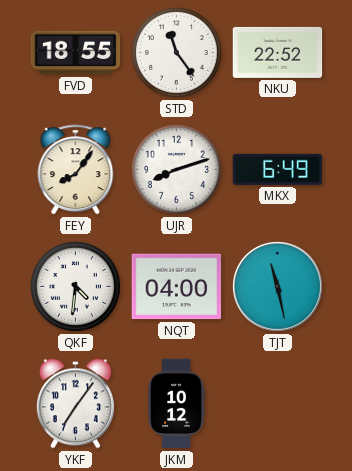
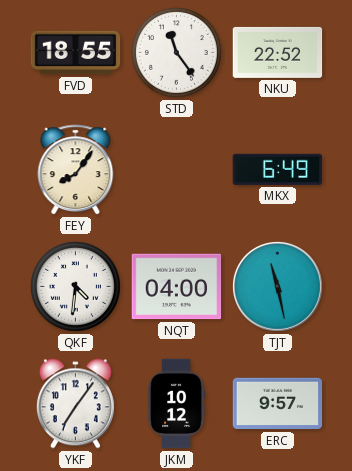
UJR: 8:12 -> none (176, 169)
ERC: none -> 9:57 (278, 404)
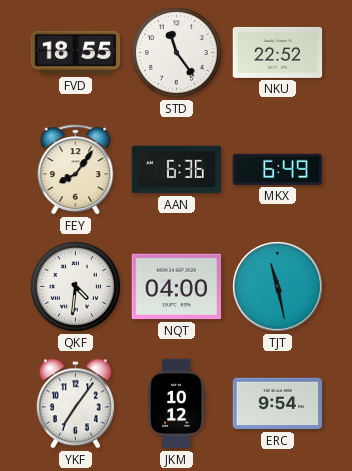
AAN: none -> 6:36 (177, 170)
ERC: 9:57 -> 9:54 (278, 404)
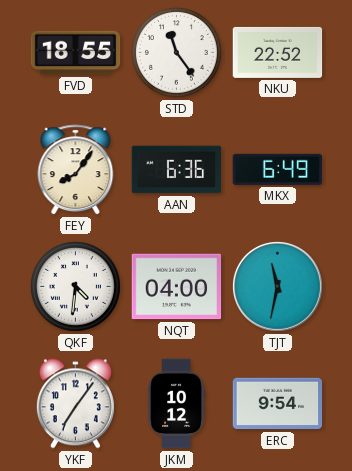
TJT: 11:28 -> 11:32 (277, 286)
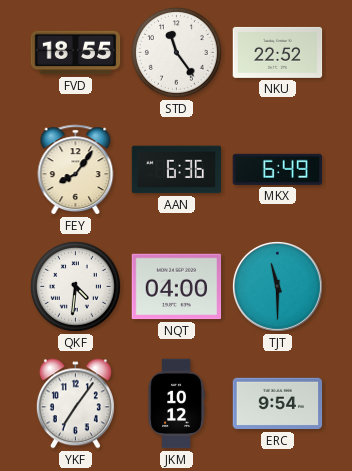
TJT: 11:32 -> 11:30 (277, 286)
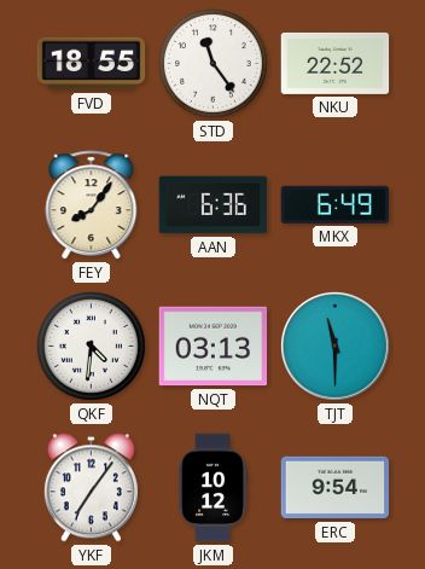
NQT: 04:00 -> 03:13 (214, 347)
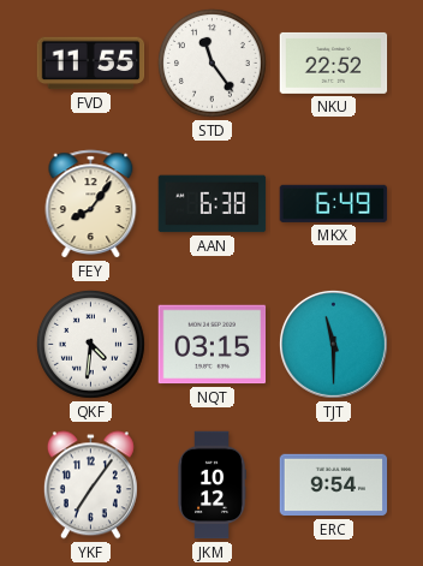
FVD: 18:55 -> 11:55 (91, 64)
AAN: 6:36 -> 6:38 (213, 204)
NQT: 03:13 -> 03:15 (213, 345)
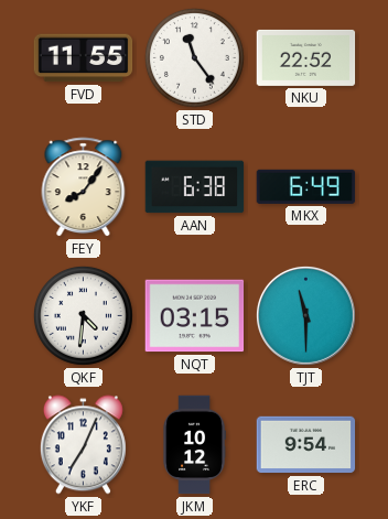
YKF: 7:06 -> 7:04 (83, 445)
